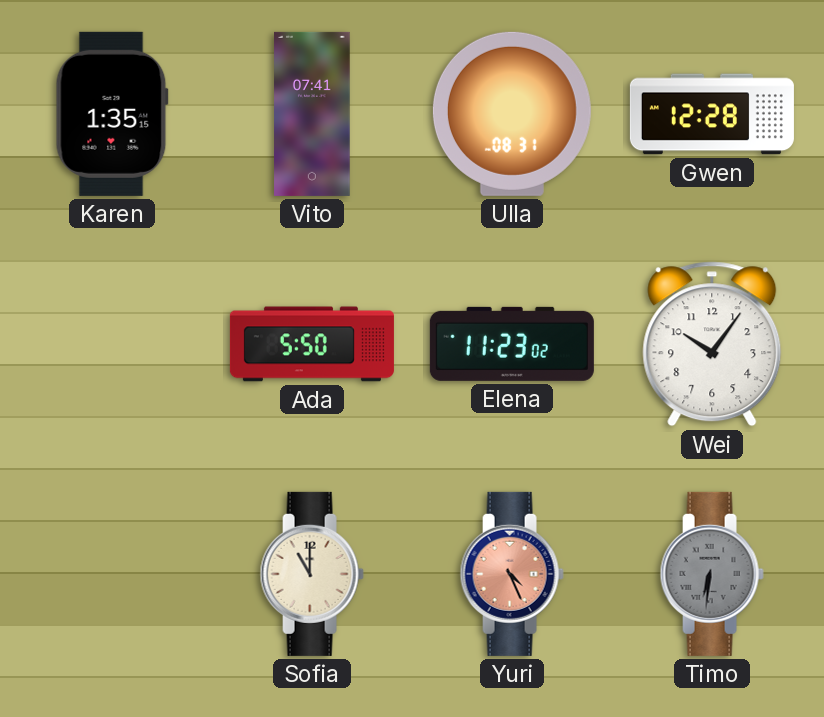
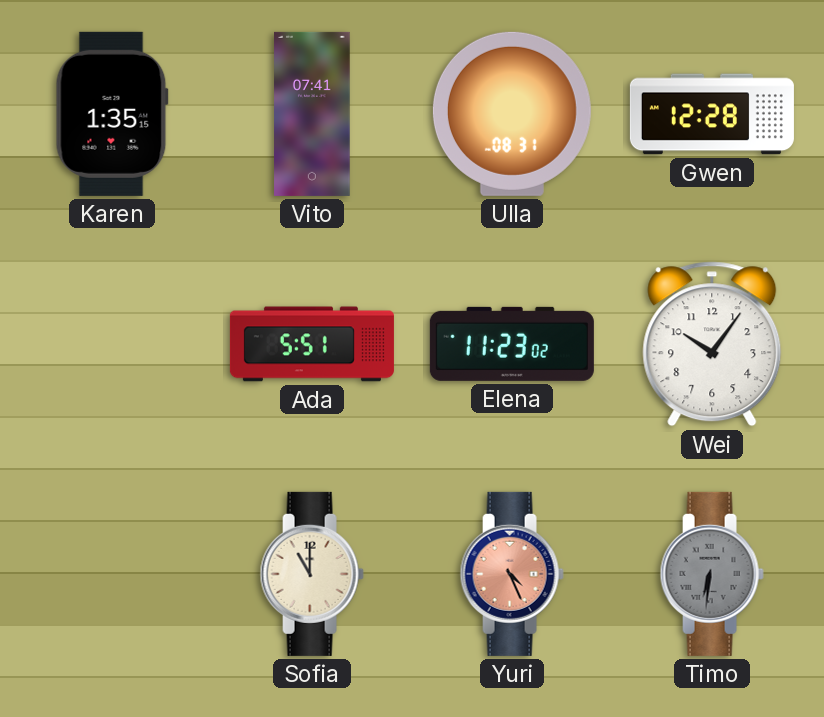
Ada: 5:50 -> 5:51 (312, 344)
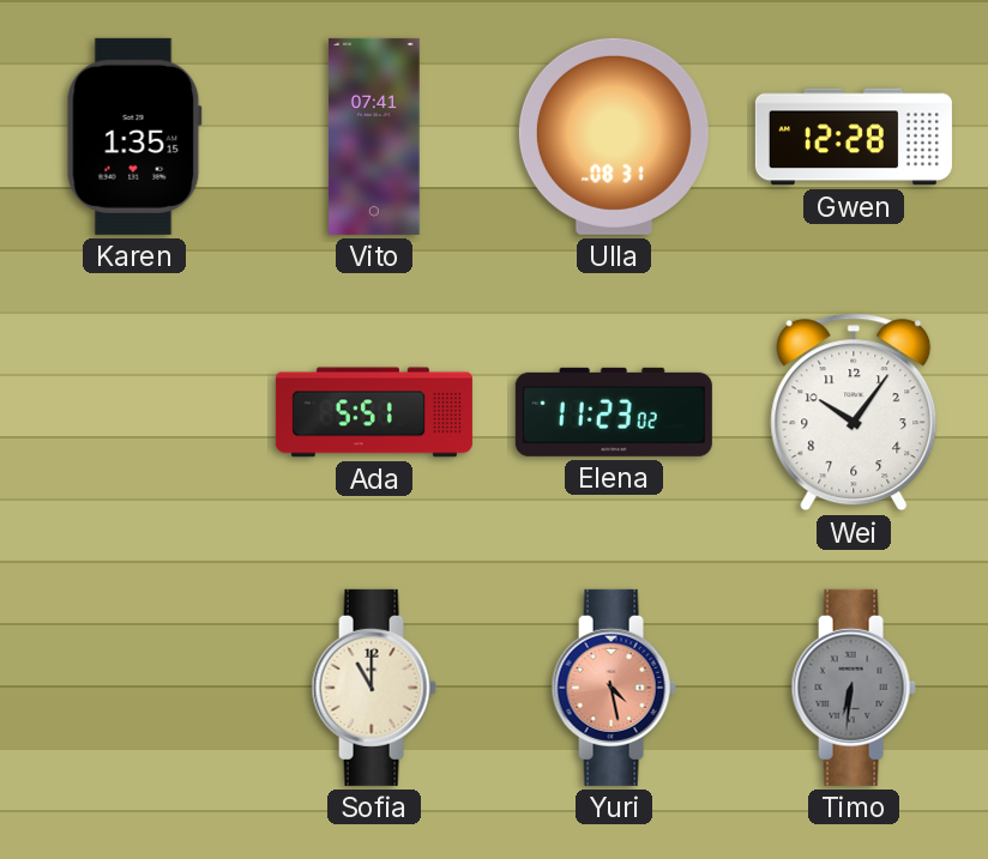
Yuri: 4:26 -> 4:28 (614, 688)
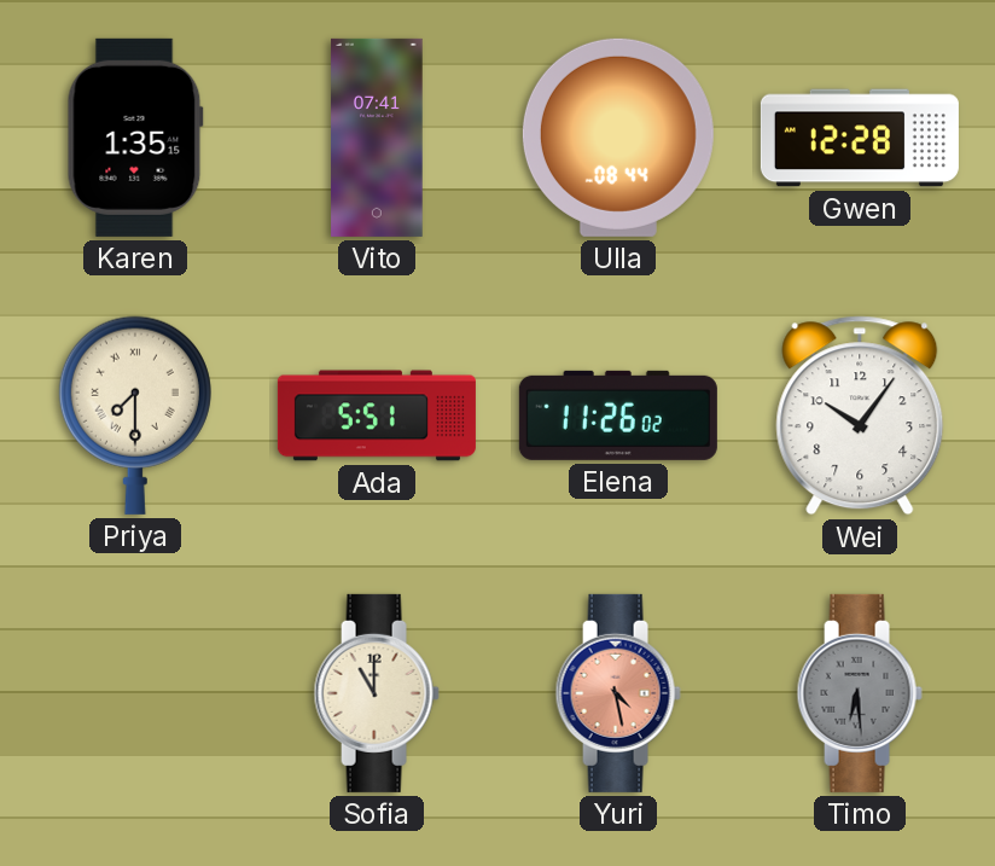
Ulla: 08:31 -> 08:44 (618, 138)
Priya: none -> 7:30 (135, 415)
Elena: 11:23 -> 11:26 (618, 415)
Timo: 6:31 -> 6:29 (860, 693)
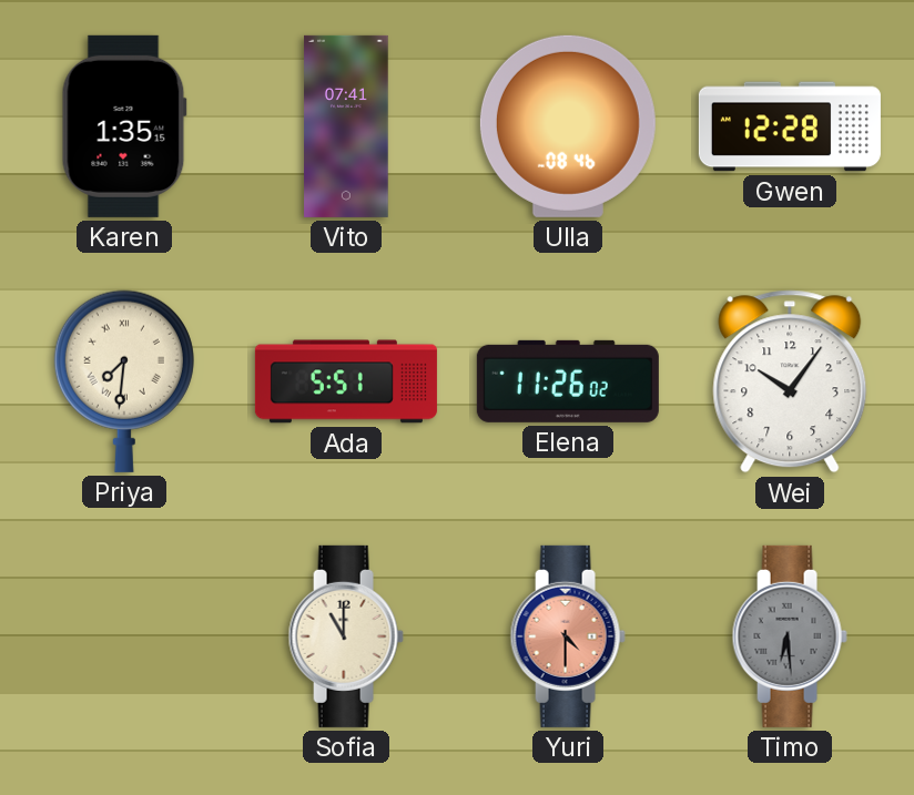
Ulla: 08:44 -> 08:46 (568, 126)
Priya: 7:30 -> 7:31 (124, 381)
Yuri: 4:28 -> 4:30 (568, 636)
